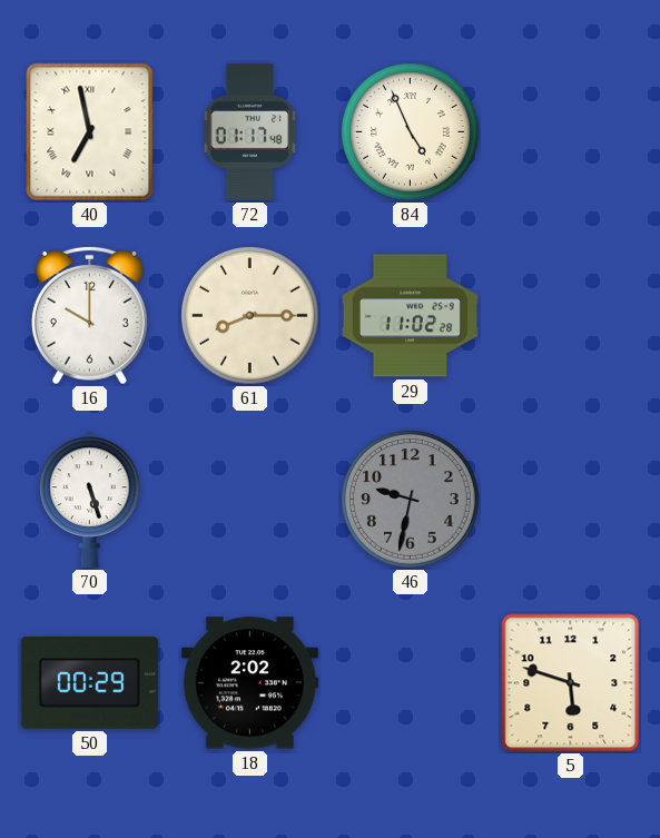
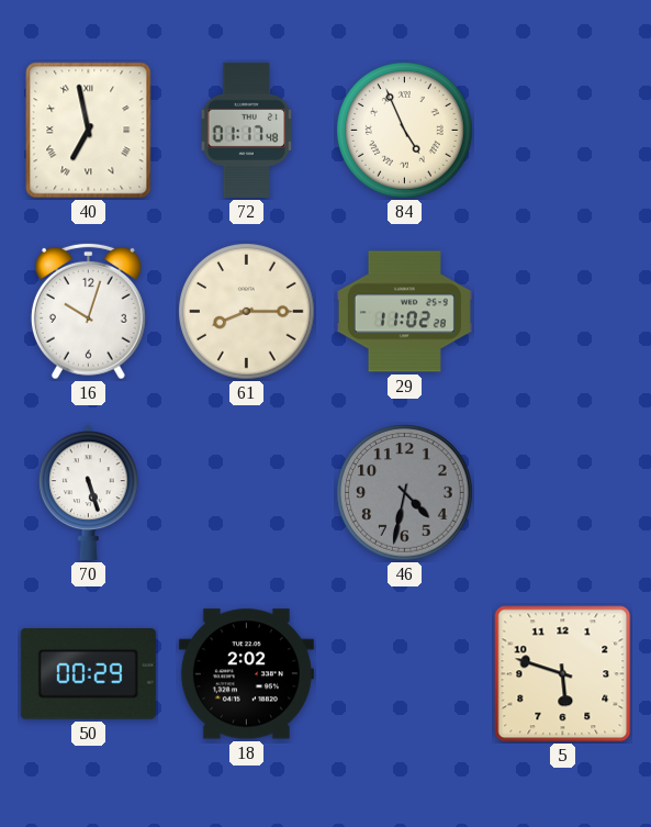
16: 10:00 -> 10:03 (88, 311)
46: 9:32 -> 4:32 (405, 493)
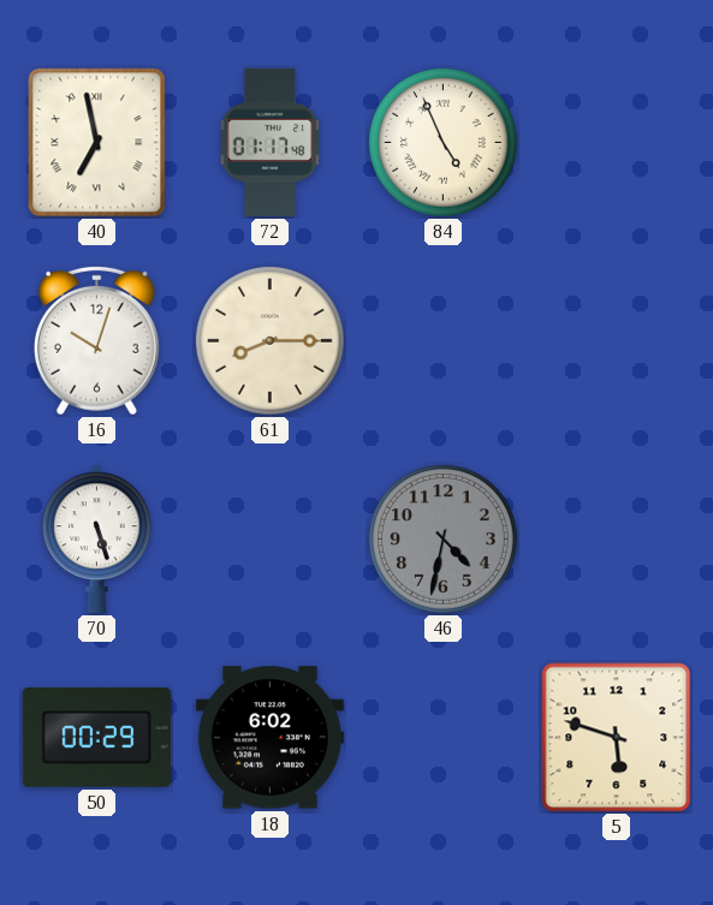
29: 11:02 -> none (404, 312)
18: 2:02 -> 6:02 (269, 738)
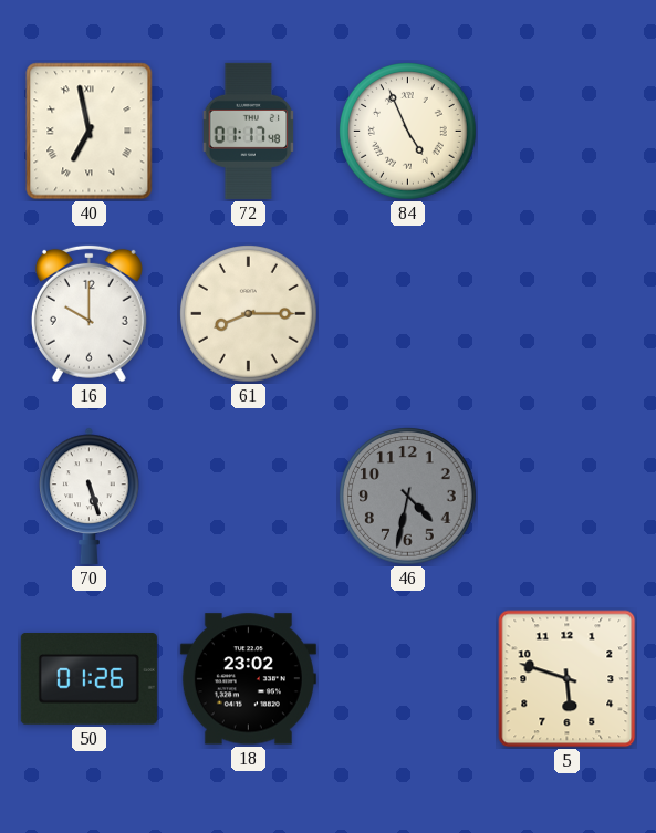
16: 10:03 -> 10:00 (88, 313)
50: 00:29 -> 01:26 (88, 679)
18: 6:02 -> 23:02 (248, 679)
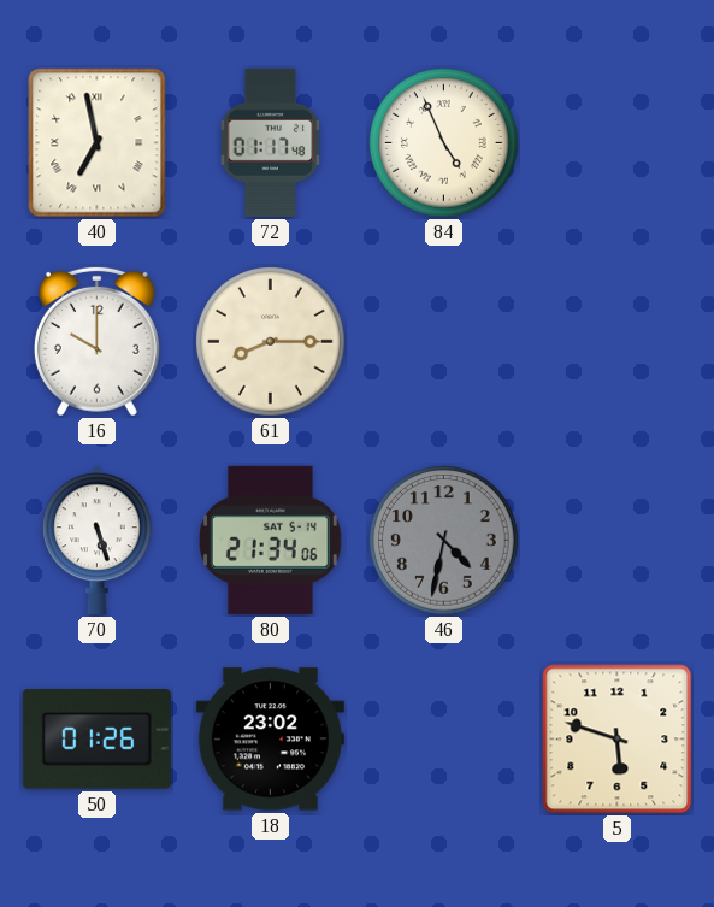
80: none -> 21:34 (270, 540)
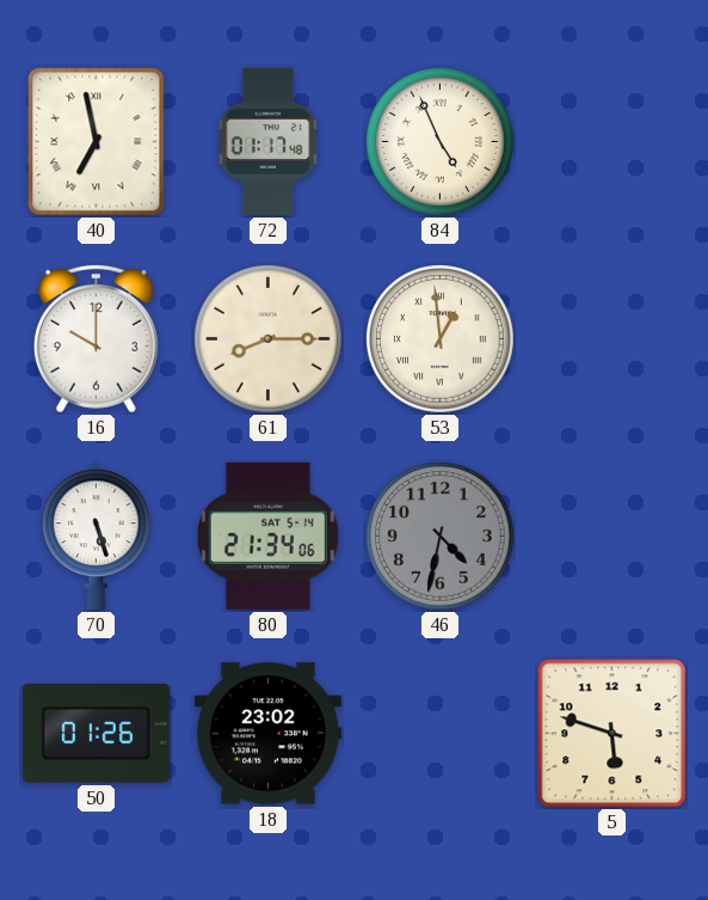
53: none -> 12:59 (441, 339)
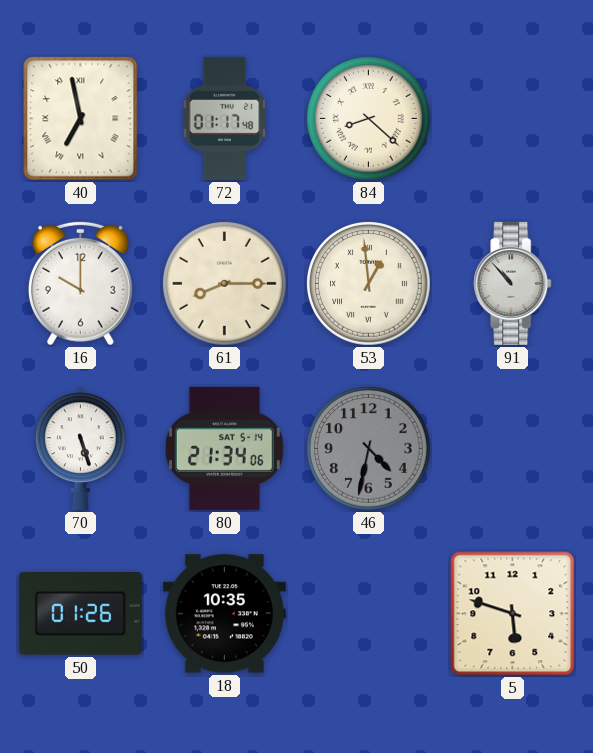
84: 4:56 -> 8:22 (369, 119)
91: none -> 10:53 (513, 283)
18: 23:02 -> 10:35 (224, 614)
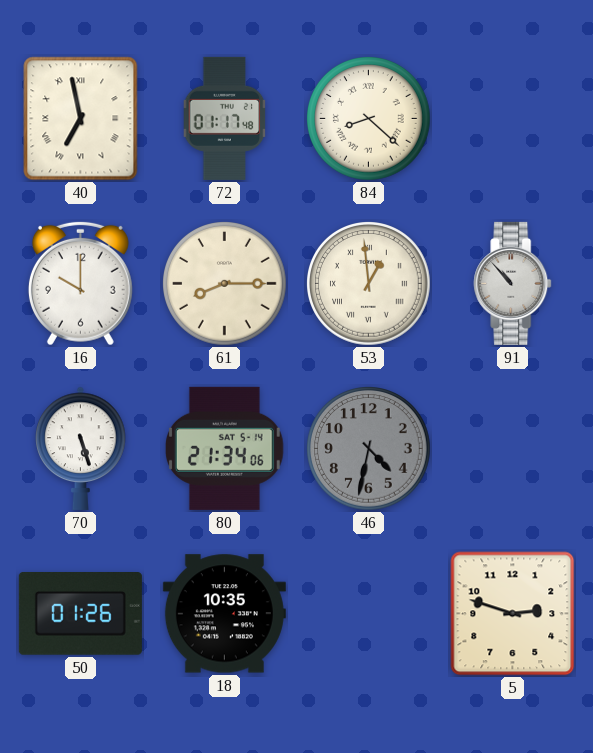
5: 5:48 -> 2:48 (513, 614)
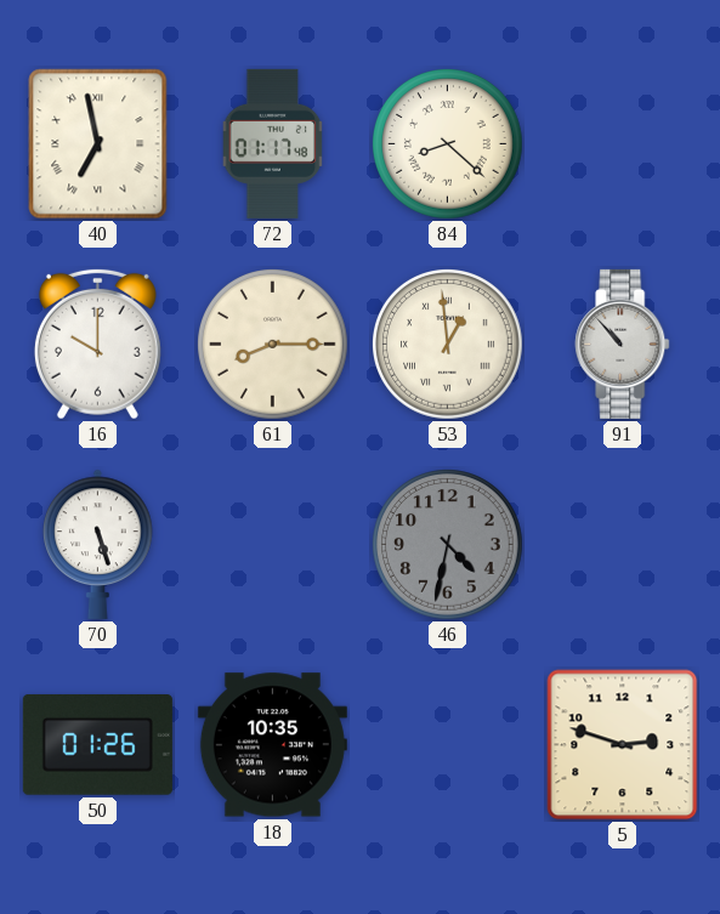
80: 21:34 -> none (224, 448)
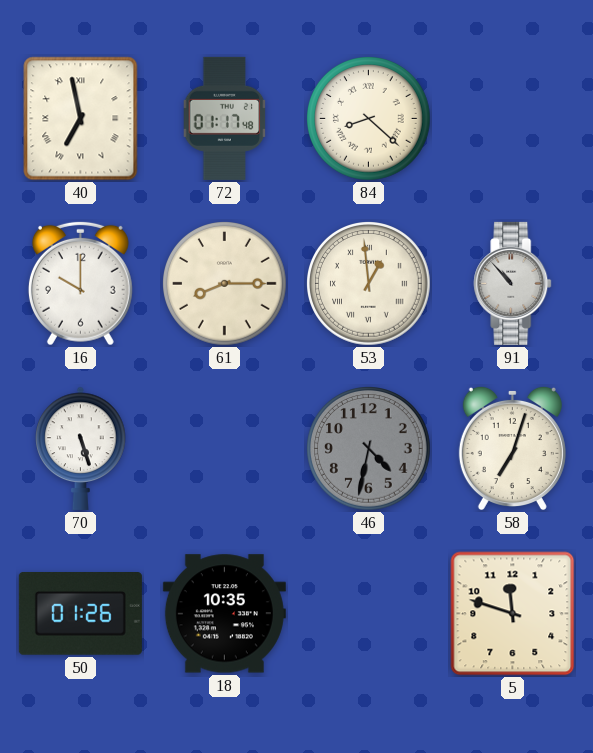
58: none -> 7:03 (512, 448)
5: 2:48 -> 11:48 (513, 614)
